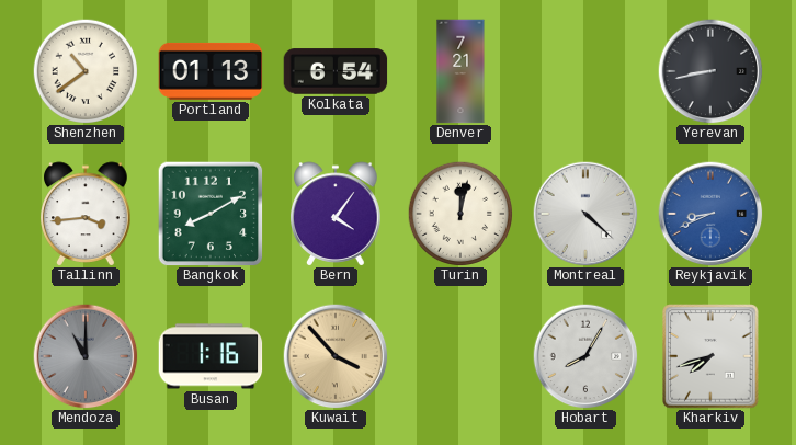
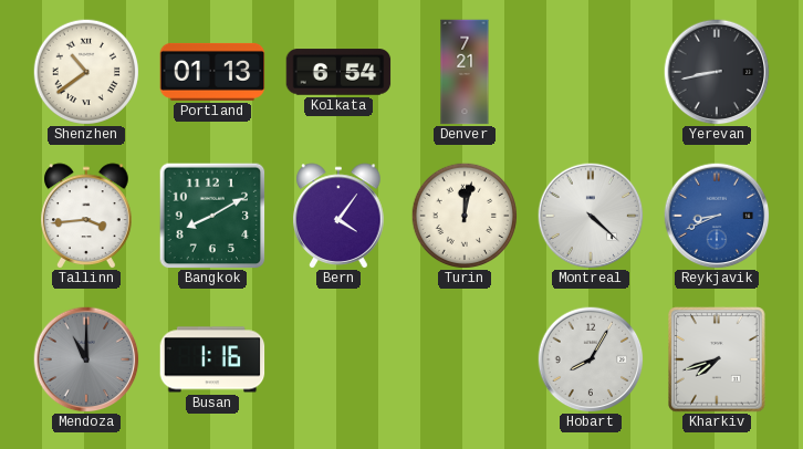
Kuwait: 3:53 -> none (336, 356)
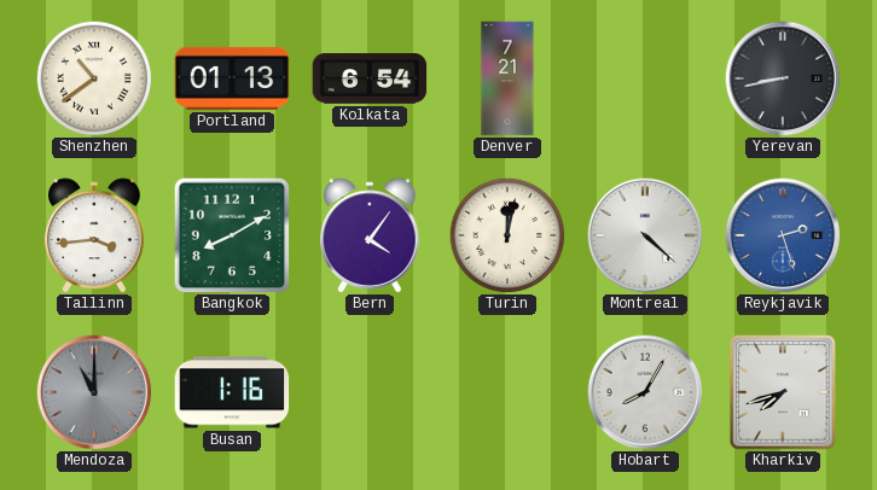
Reykjavik: 8:41 -> 2:27 (783, 235)
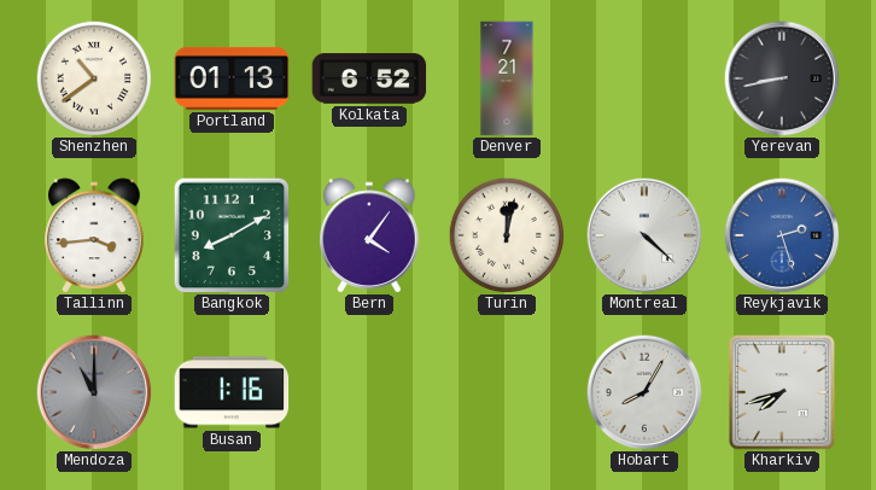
Kolkata: 6:54 -> 6:52 (369, 78)
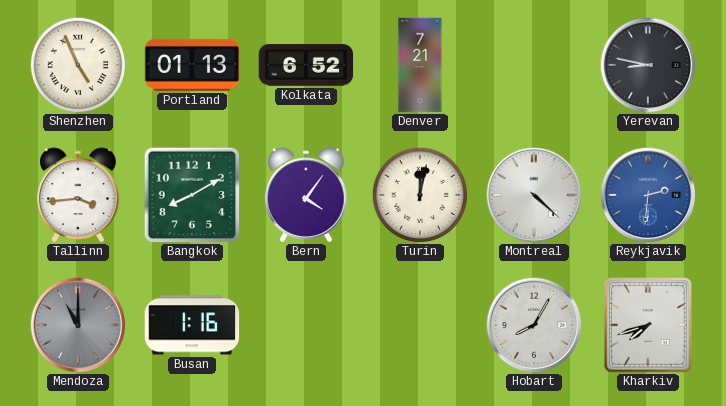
Shenzhen: 10:39 -> 4:56 (77, 64)
Yerevan: 8:43 -> 8:47 (648, 65)
Reykjavik: 2:27 -> 2:31 (648, 195)
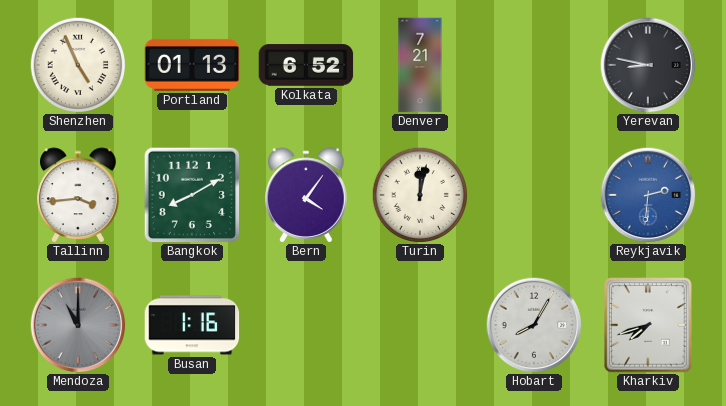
Montreal: 4:22 -> none (534, 195)
